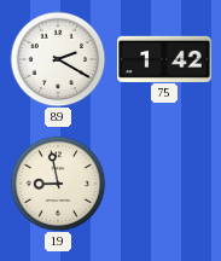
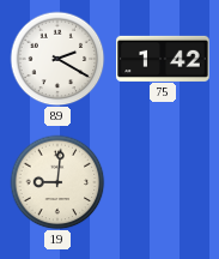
19: 8:58 -> 9:01 (57, 182)
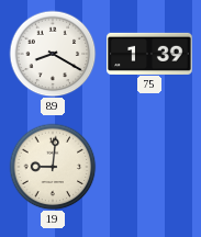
89: 2:20 -> 8:20 (53, 54)
75: 1:42 -> 1:39 (149, 53)
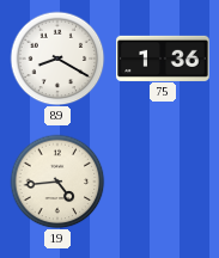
75: 1:39 -> 1:36 (163, 57)
19: 9:01 -> 4:44 (57, 182)
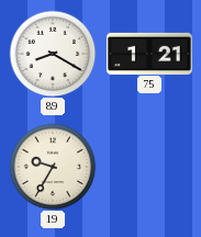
75: 1:36 -> 1:21 (149, 53)
19: 4:44 -> 9:35 (53, 167)
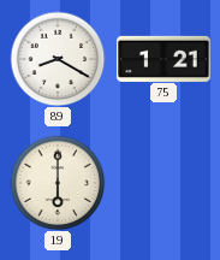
19: 9:35 -> 6:00 (58, 183)
